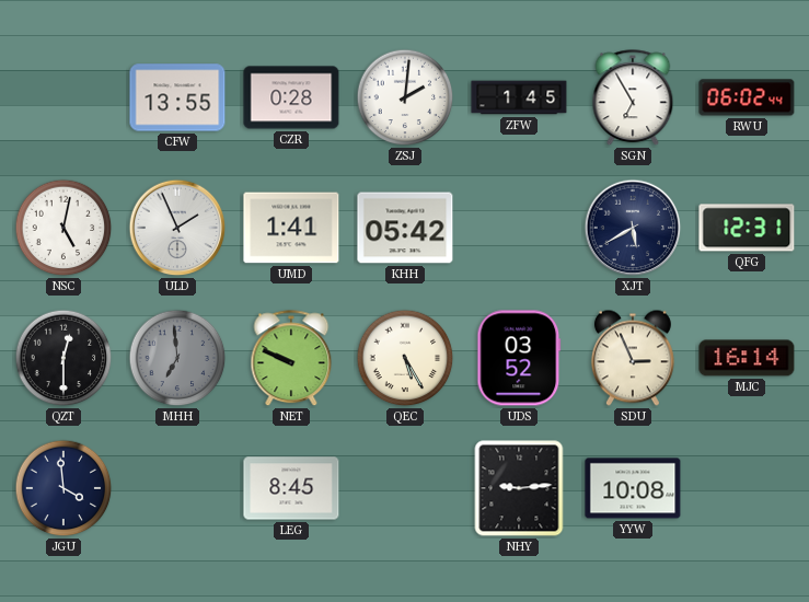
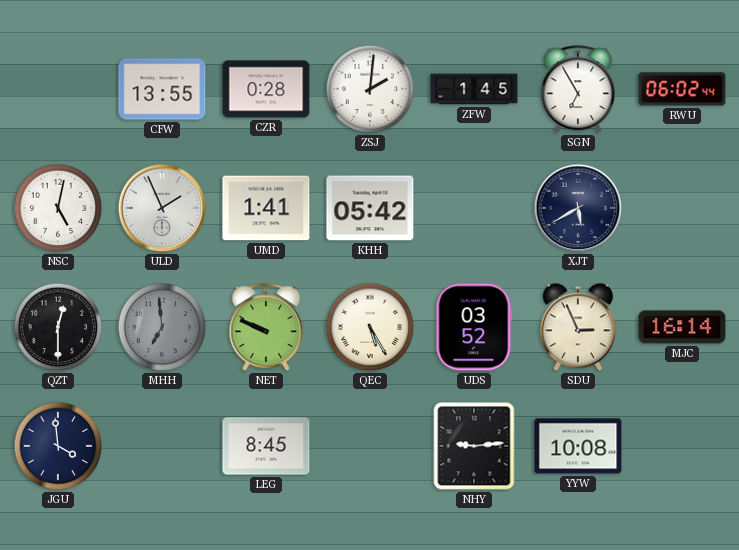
QFG: 12:31 -> none (747, 228)
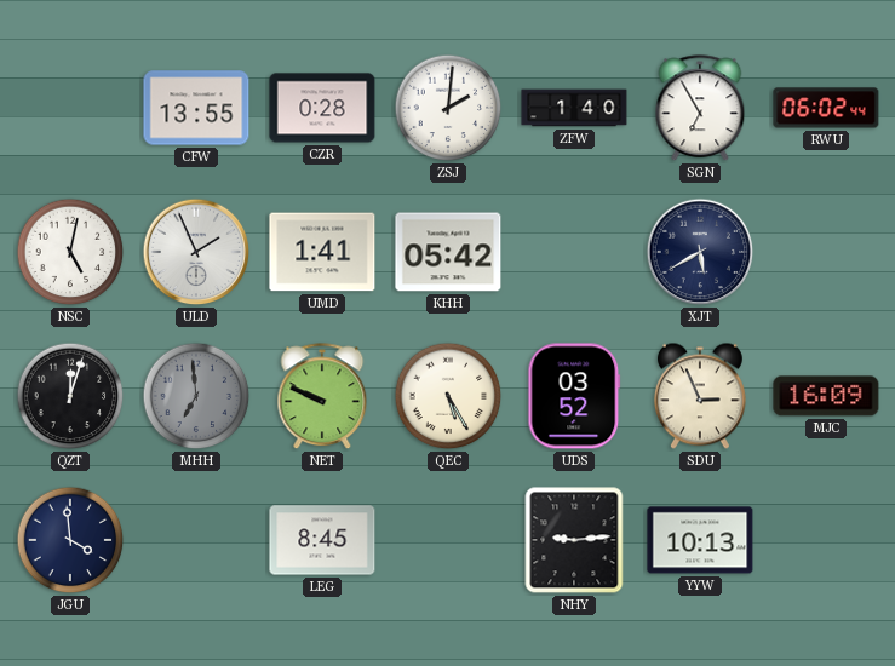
ZFW: 1:45 -> 1:40 (574, 108)
QZT: 12:30 -> 12:03 (70, 396)
MJC: 16:14 -> 16:09 (826, 396)
YYW: 10:08 -> 10:13 (700, 540)
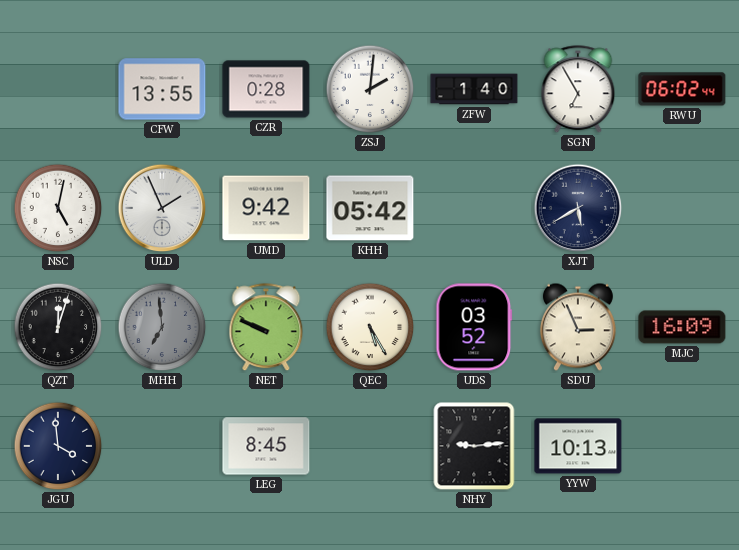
UMD: 1:41 -> 9:42 (266, 208)
